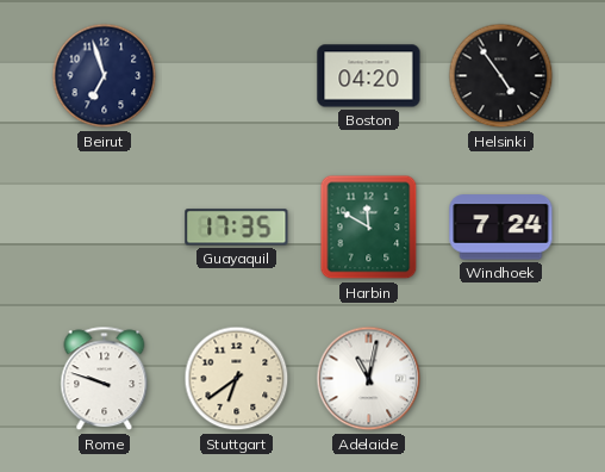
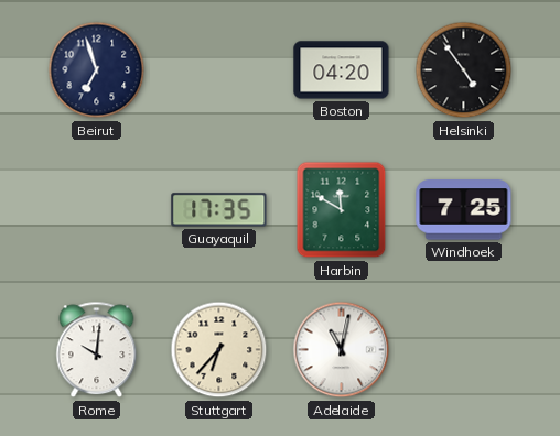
Windhoek: 7:24 -> 7:25 (464, 210)
Rome: 9:48 -> 10:01 (97, 350)
Stuttgart: 6:39 -> 6:37 (219, 350)
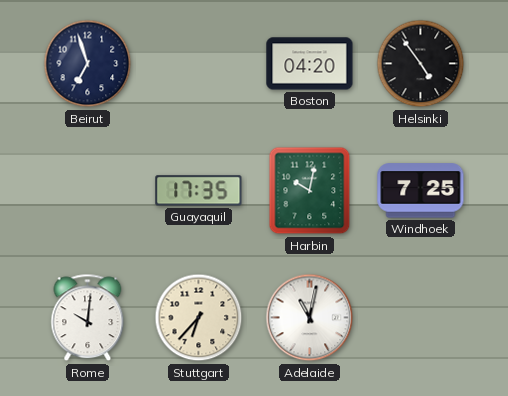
Harbin: 11:50 -> 10:02 (310, 191)
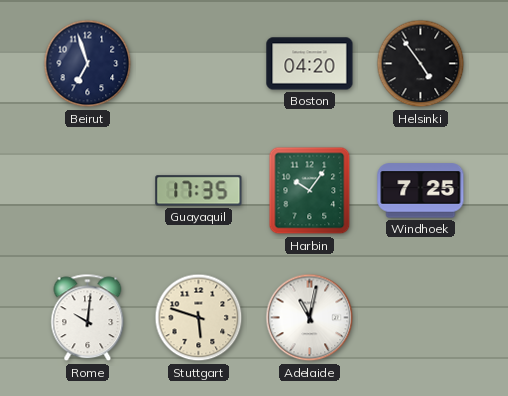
Harbin: 10:02 -> 10:06 (310, 191)
Stuttgart: 6:37 -> 5:48 (199, 318)
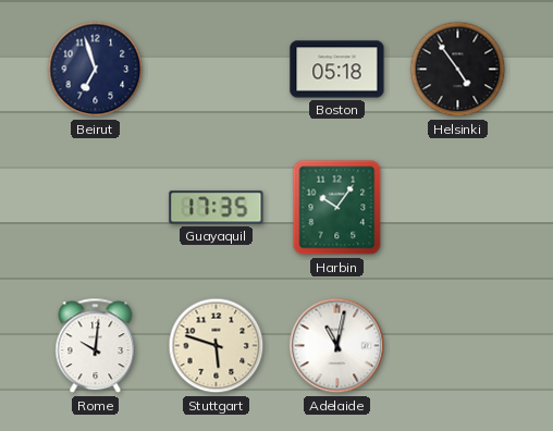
Boston: 04:20 -> 05:18 (337, 70)
Windhoek: 7:25 -> none (421, 191)
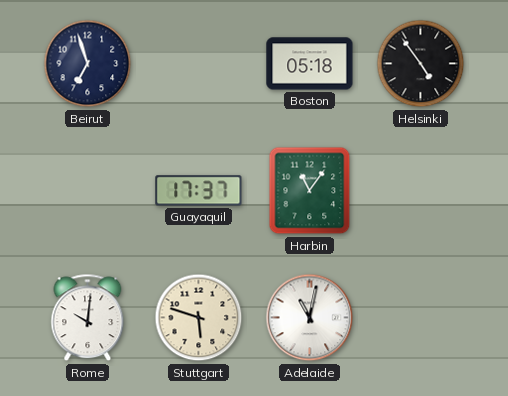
Guayaquil: 17:35 -> 17:37 (199, 191)
Harbin: 10:06 -> 11:06 (310, 191)
